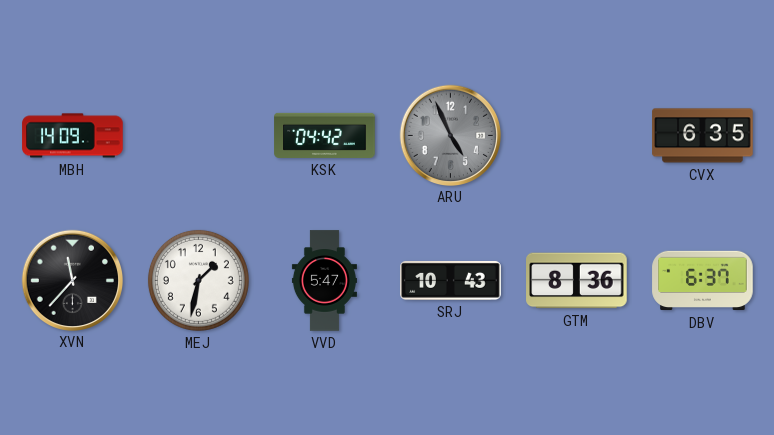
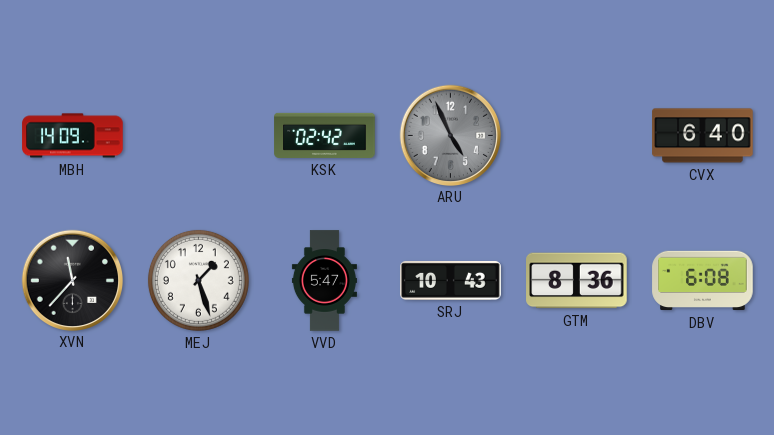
KSK: 04:42 -> 02:42 (325, 135)
CVX: 6:35 -> 6:40 (703, 136)
MEJ: 1:32 -> 1:27 (198, 280)
DBV: 6:37 -> 6:08 (703, 281)
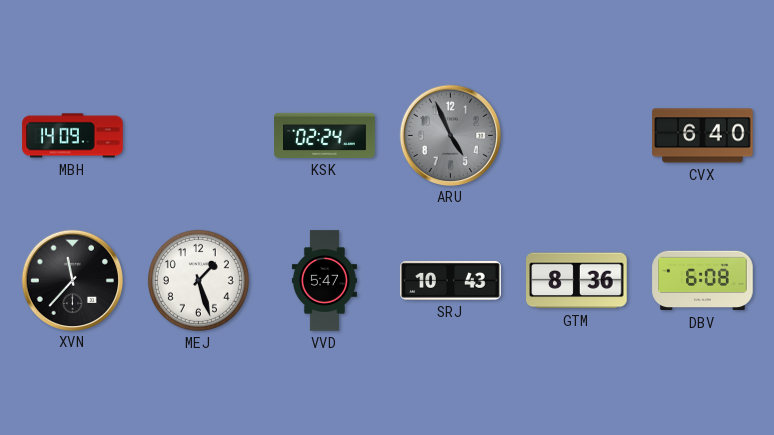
KSK: 02:42 -> 02:24 (325, 135)
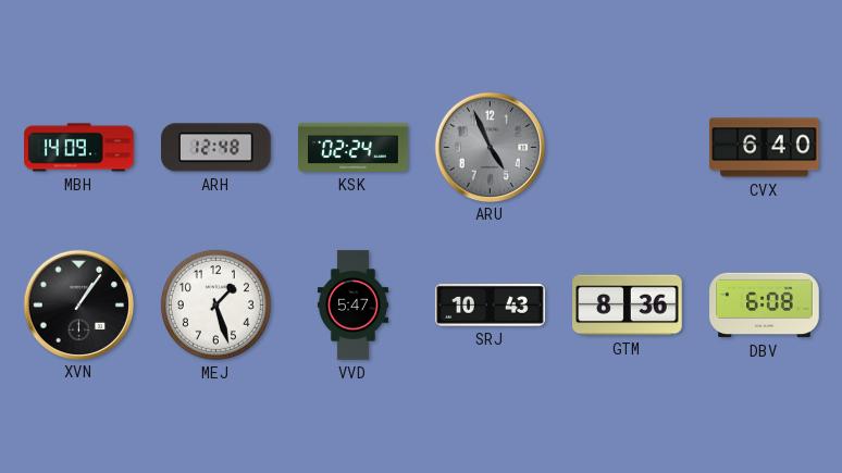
ARH: none -> 12:48 (216, 148)
XVN: 11:37 -> 1:06 (78, 304)
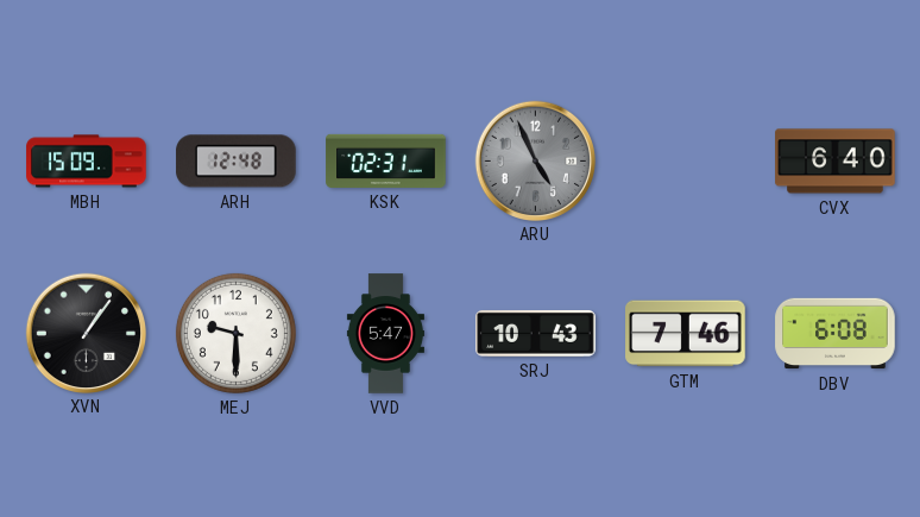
MBH: 14:09 -> 15:09 (87, 162)
KSK: 02:24 -> 02:31 (386, 160)
MEJ: 1:27 -> 9:30 (235, 333)
GTM: 8:36 -> 7:46 (686, 334)
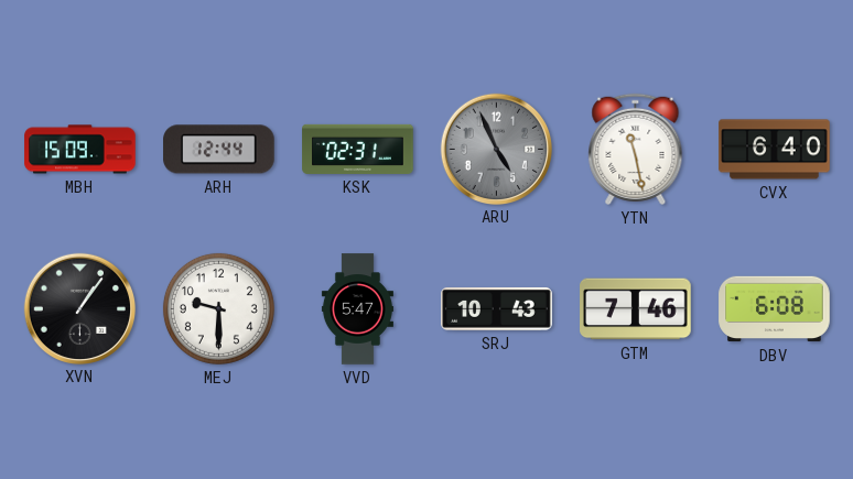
ARH: 12:48 -> 12:44 (219, 150)
YTN: none -> 11:28 (636, 149)
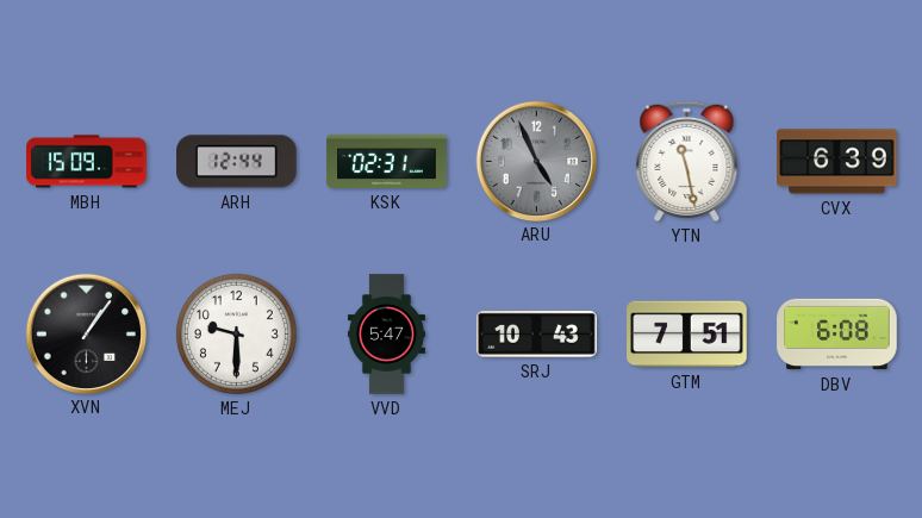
CVX: 6:40 -> 6:39 (837, 162)
GTM: 7:46 -> 7:51 (687, 335)
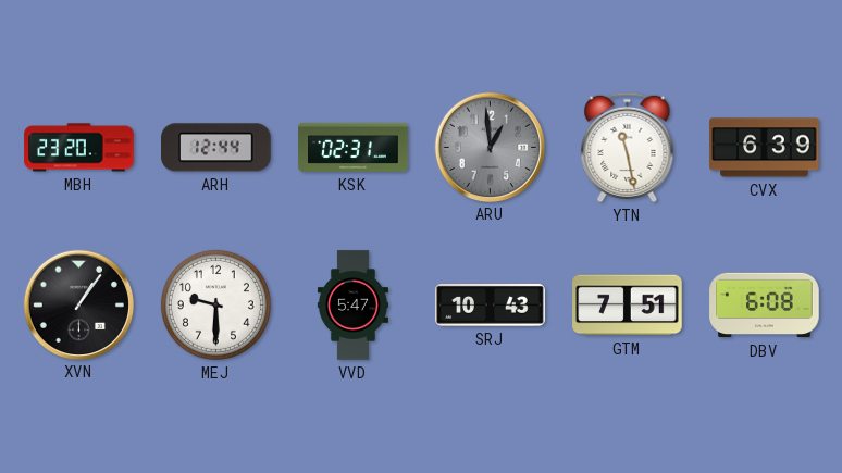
MBH: 15:09 -> 23:20 (79, 148)
ARU: 4:56 -> 12:59 (490, 147)
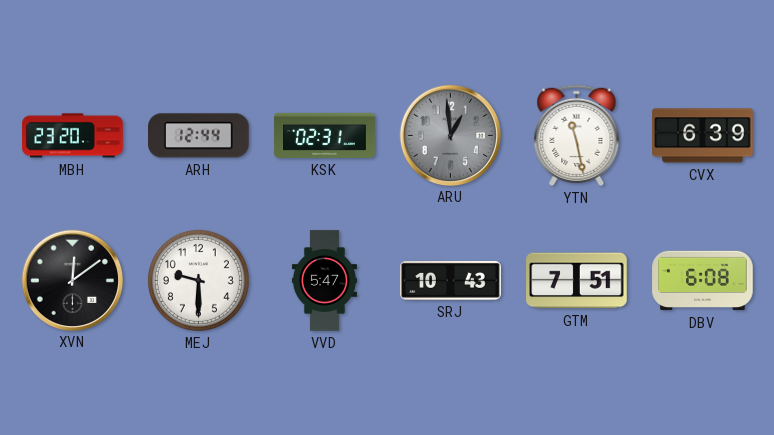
XVN: 1:06 -> 12:09 (72, 280)
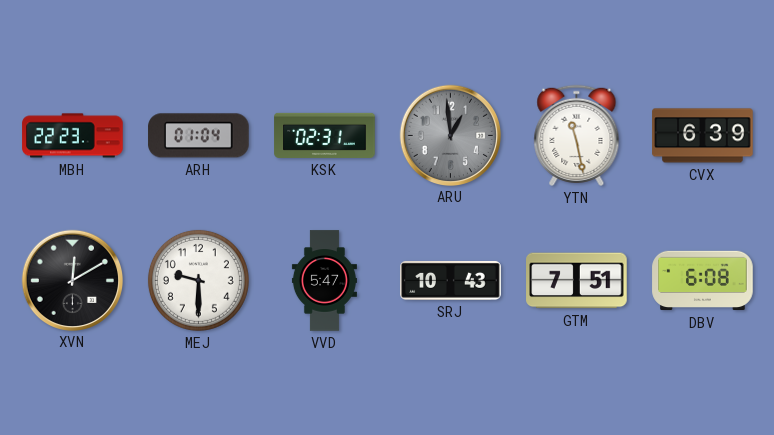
MBH: 23:20 -> 22:23 (73, 136)
ARH: 12:44 -> 01:04 (199, 136)
XVN: 12:09 -> 12:10 (72, 280)
